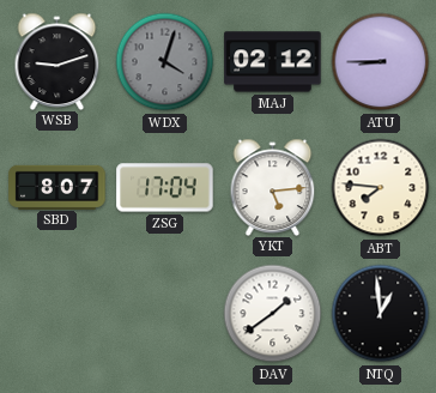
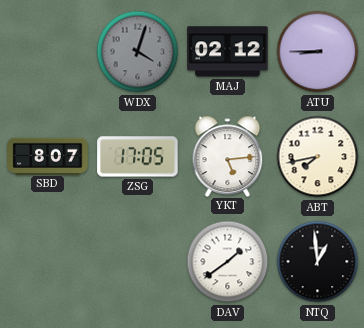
WSB: 9:12 -> none (57, 61)
ZSG: 17:04 -> 17:05 (138, 157)
ABT: 7:46 -> 7:43 (318, 157)
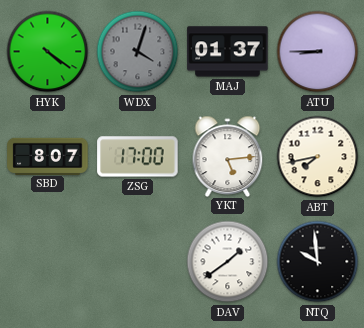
HYK: none -> 4:21 (48, 52)
MAJ: 02:12 -> 01:37 (228, 52)
ZSG: 17:05 -> 17:00 (138, 157)
NTQ: 12:59 -> 9:59 (318, 262)
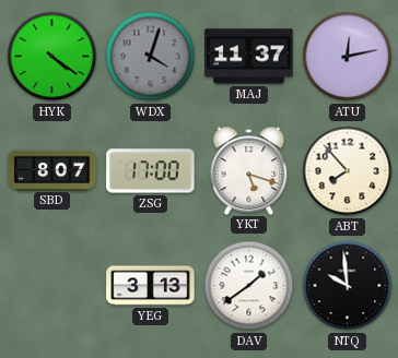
MAJ: 01:37 -> 11:37 (249, 57)
ATU: 8:45 -> 12:13 (348, 57)
YKT: 5:14 -> 5:18 (249, 170)
ABT: 7:43 -> 7:53 (348, 171)
YEG: none -> 3:13 (151, 286)
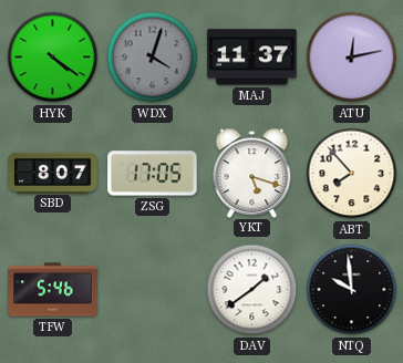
ZSG: 17:00 -> 17:05 (153, 174)
TFW: none -> 5:46 (53, 290)
YEG: 3:13 -> none (151, 286)
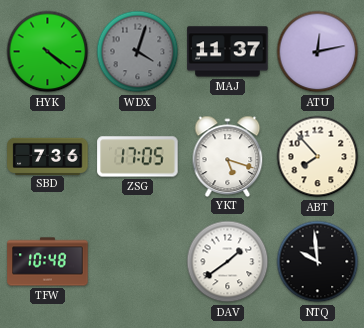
SBD: 8:07 -> 7:36 (48, 156)
TFW: 5:46 -> 10:48 (48, 262)
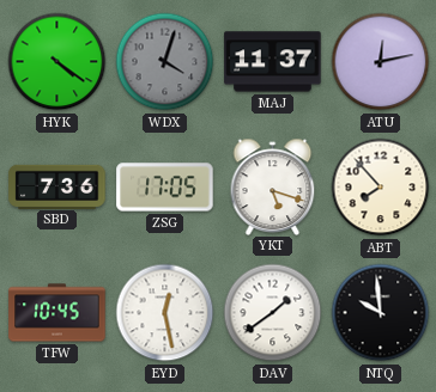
TFW: 10:48 -> 10:45 (57, 313)
EYD: none -> 12:28 (165, 313)
